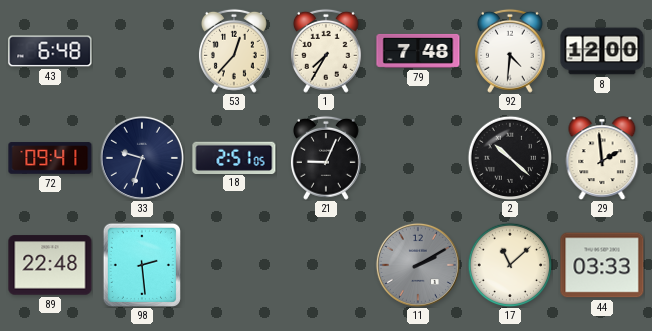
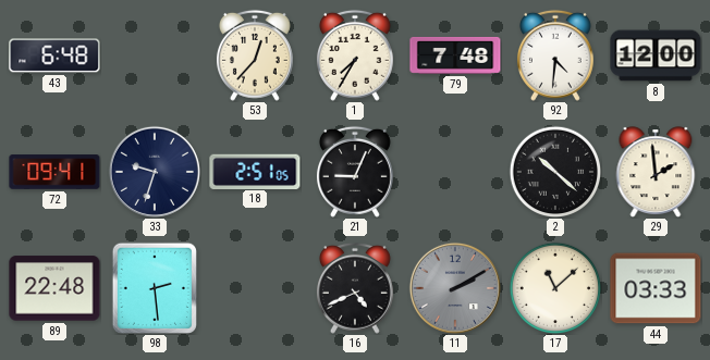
16: none -> 4:41 (355, 288)
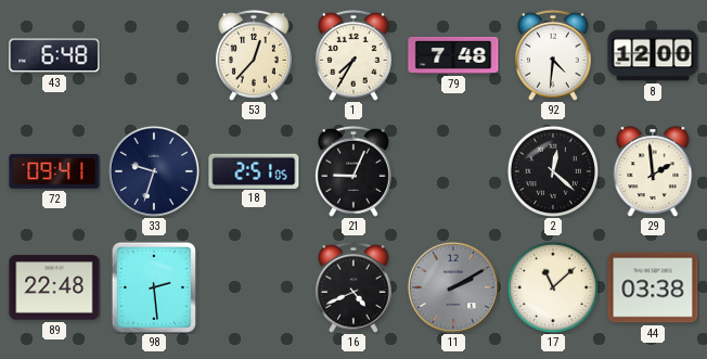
2: 10:22 -> 12:22 (553, 171)
44: 03:33 -> 03:38 (653, 287)
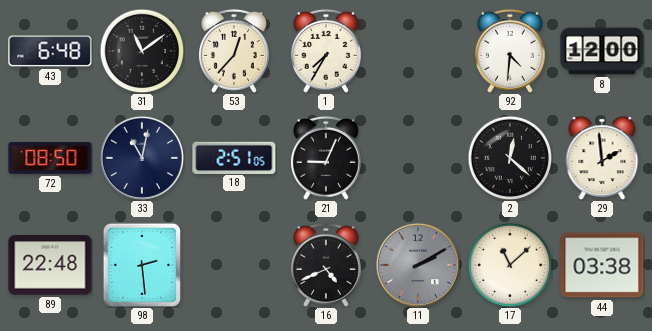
31: none -> 11:09 (142, 51)
79: 7:48 -> none (453, 55)
72: 09:41 -> 08:50 (50, 158)
33: 9:33 -> 11:02 (142, 158)
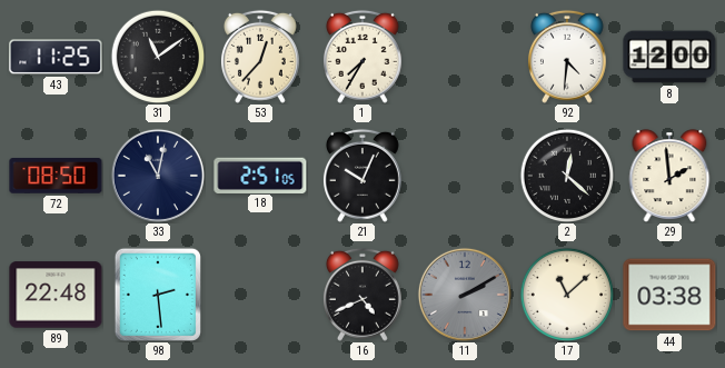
43: 6:48 -> 11:25 (56, 57)
21: 9:04 -> 10:04 (362, 176)
